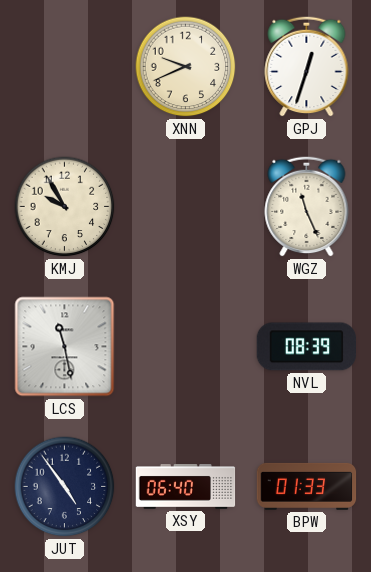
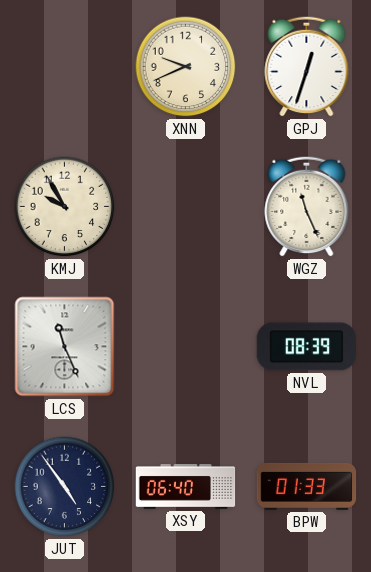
LCS: 11:28 -> 11:26 (65, 347)
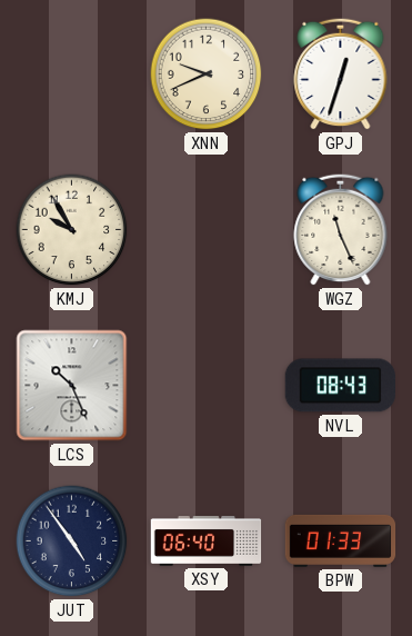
LCS: 11:26 -> 10:26 (72, 386)
NVL: 08:39 -> 08:43 (340, 386)
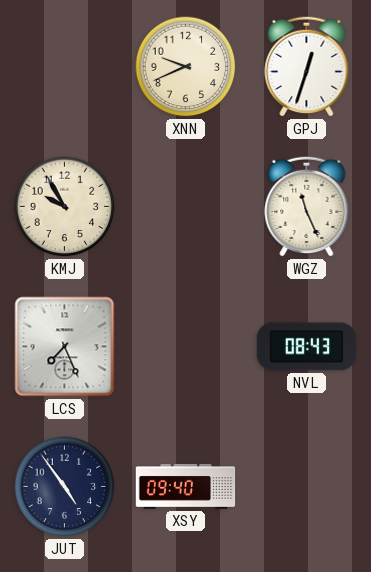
LCS: 10:26 -> 7:26 (65, 347)
XSY: 06:40 -> 09:40 (186, 487)
BPW: 01:33 -> none (341, 540)
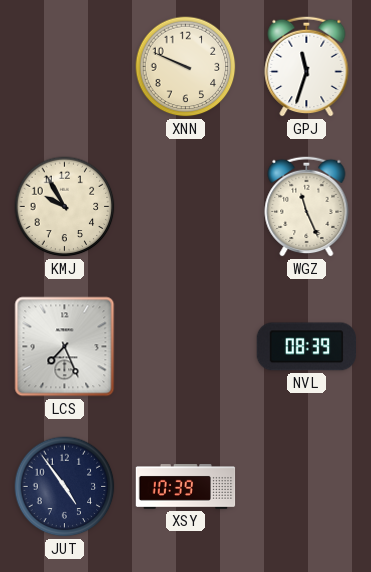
XNN: 9:41 -> 9:49 (186, 67)
GPJ: 12:33 -> 11:33 (307, 66)
NVL: 08:43 -> 08:39 (306, 347)
XSY: 09:40 -> 10:39 (186, 487)
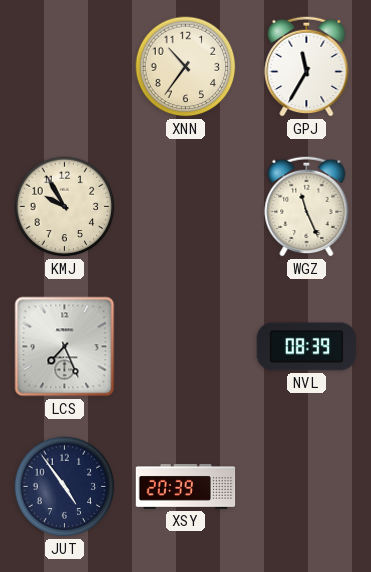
XNN: 9:49 -> 10:36 (186, 67)
GPJ: 11:33 -> 11:35 (307, 66)
XSY: 10:39 -> 20:39 (186, 487)
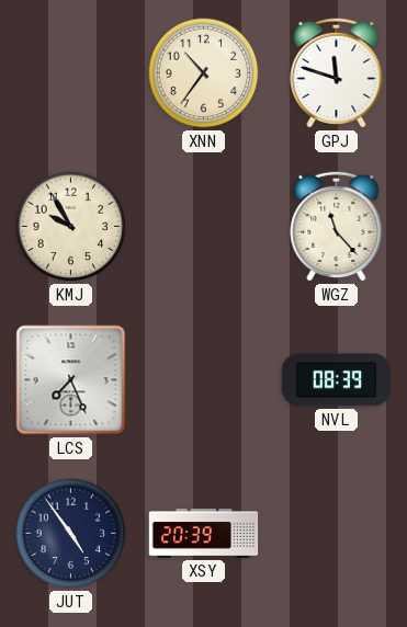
GPJ: 11:35 -> 11:48 (337, 72)
WGZ: 11:26 -> 11:23 (337, 226)
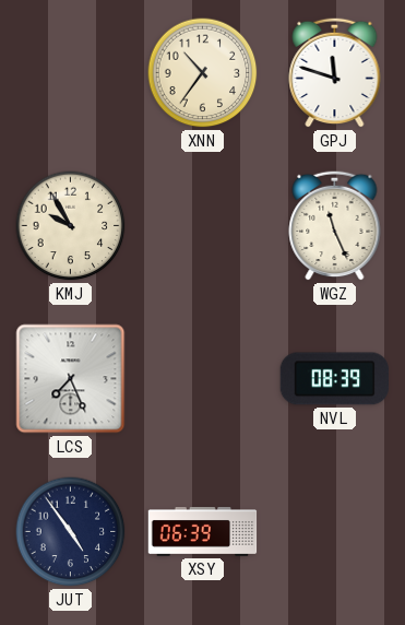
WGZ: 11:23 -> 11:26 (335, 225)
XSY: 20:39 -> 06:39 (203, 532)
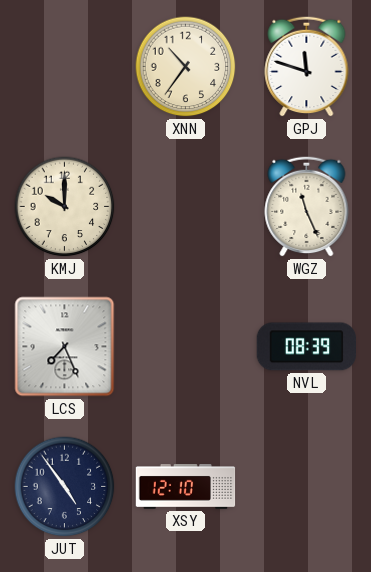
KMJ: 9:55 -> 10:00 (65, 207)
XSY: 06:39 -> 12:10 (186, 487)
